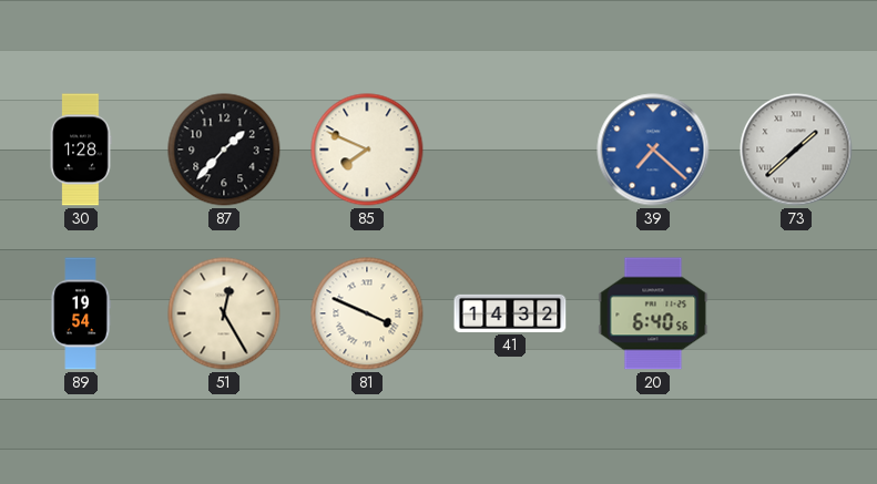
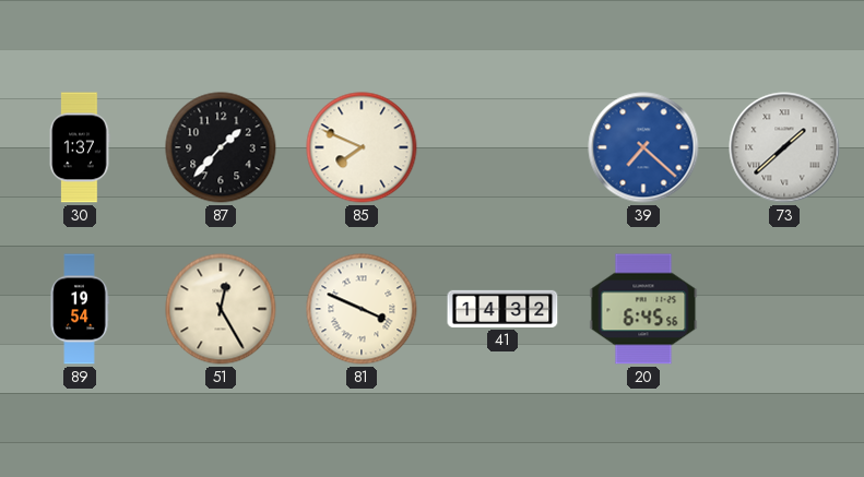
30: 1:28 -> 1:37 (80, 147)
20: 6:40 -> 6:45 (643, 309)
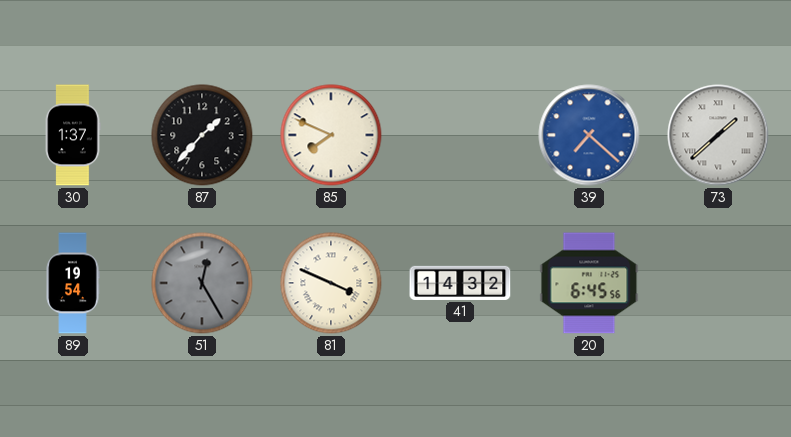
51 dial: cream -> grey (202, 283)
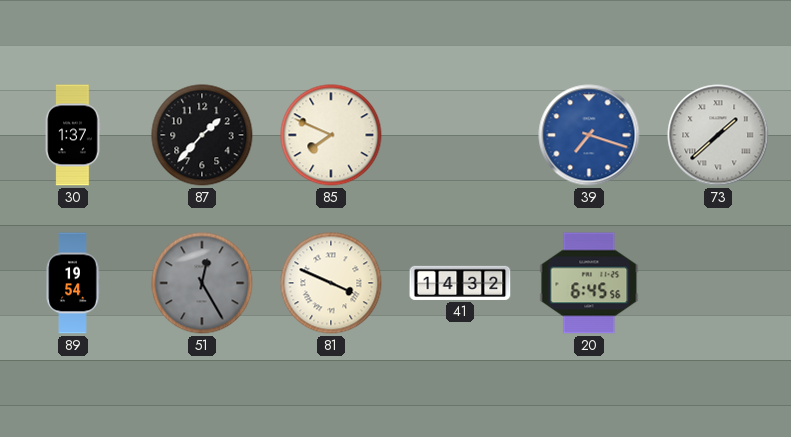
39: 7:22 -> 7:18 (589, 135)
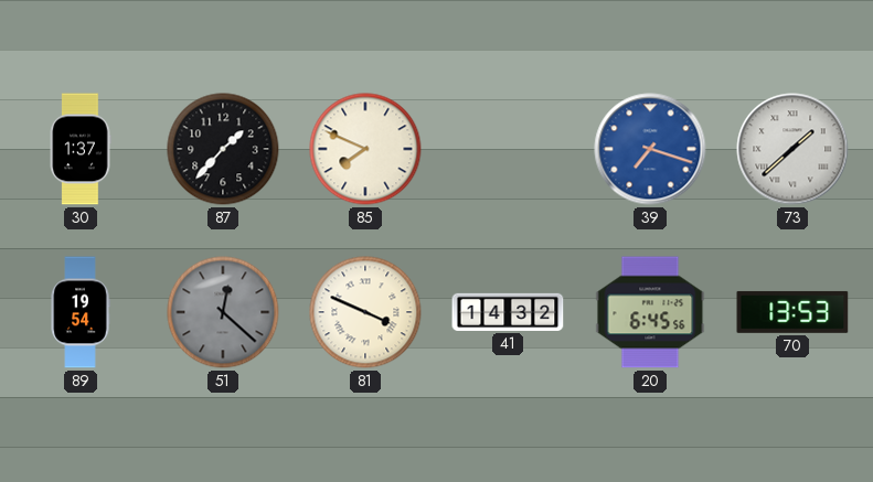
51: 12:25 -> 12:22 (223, 312)
70: none -> 13:53 (792, 312)
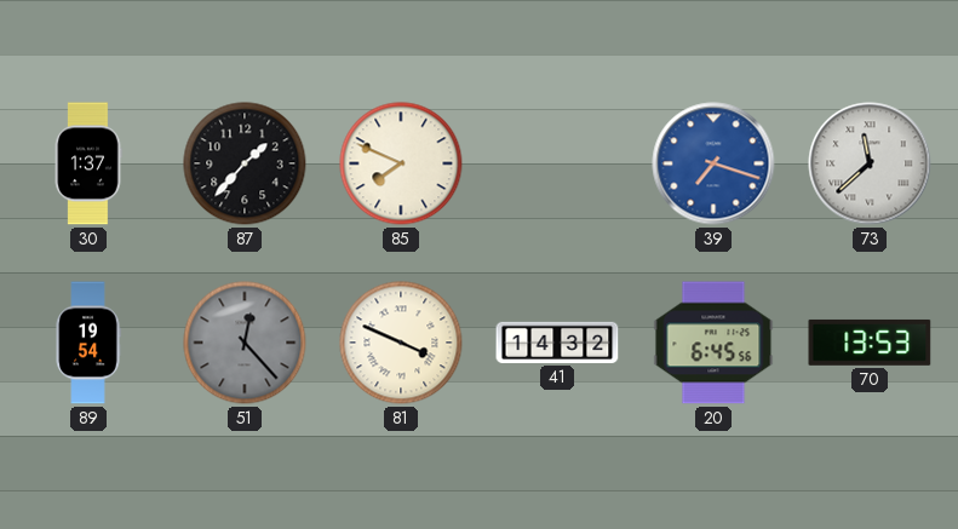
73: 1:38 -> 11:38 (870, 163)
51: 12:22 -> 12:23 (245, 343)
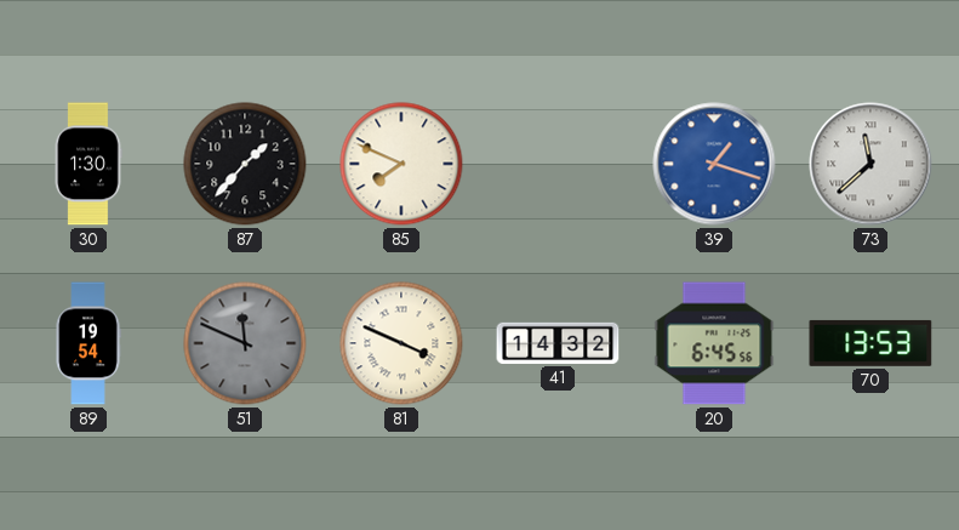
30: 1:37 -> 1:30 (89, 164)
39: 7:18 -> 1:18 (714, 164)
51: 12:23 -> 11:49 (245, 343)
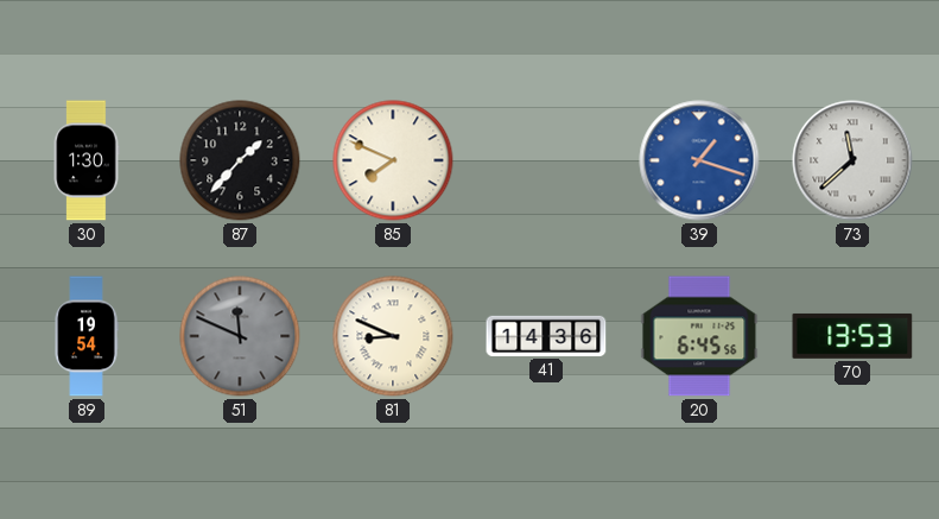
81: 3:49 -> 8:49 (393, 336)
41: 14:32 -> 14:36 (546, 336)
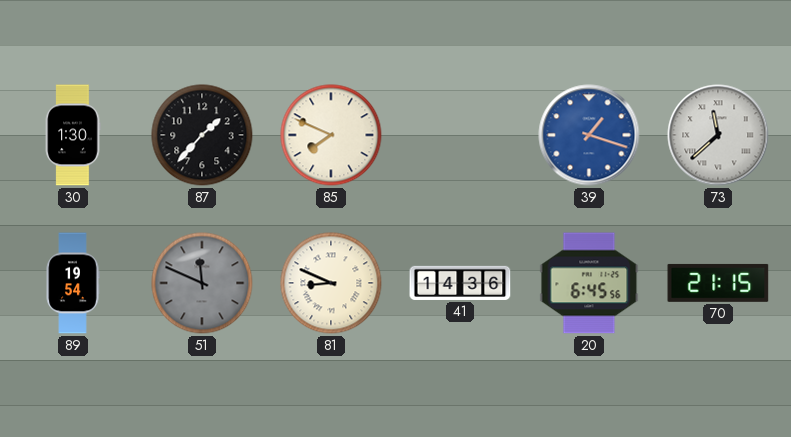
70: 13:53 -> 21:15 (718, 283)
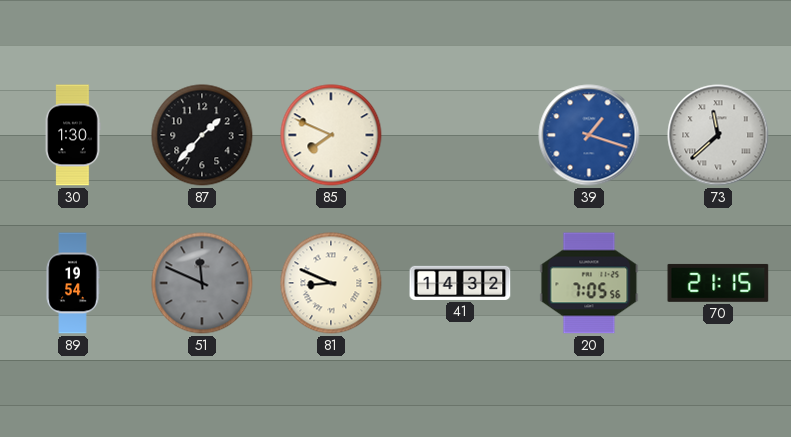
41: 14:36 -> 14:32 (460, 283)
20: 6:45 -> 7:05 (589, 283)
